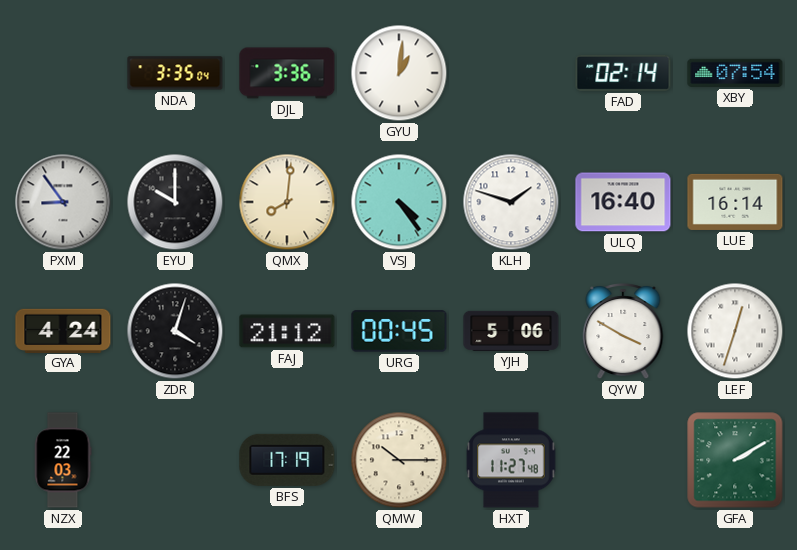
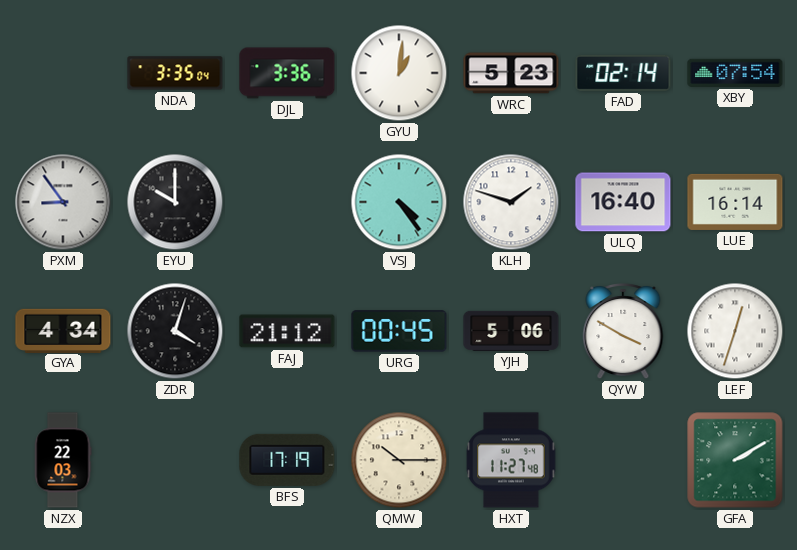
WRC: none -> 5:23 (511, 73)
QMX: 8:01 -> none (287, 202)
GYA: 4:24 -> 4:34 (63, 330)
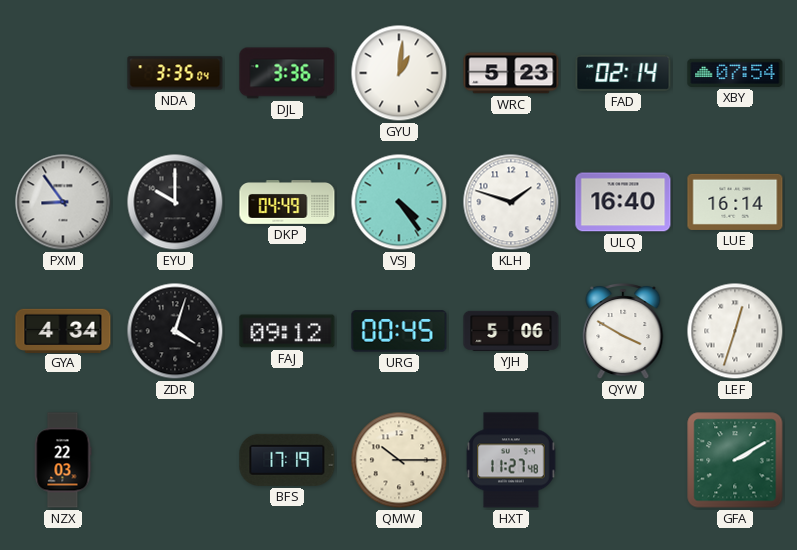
DKP: none -> 04:49 (287, 202)
FAJ: 21:12 -> 09:12 (287, 331)
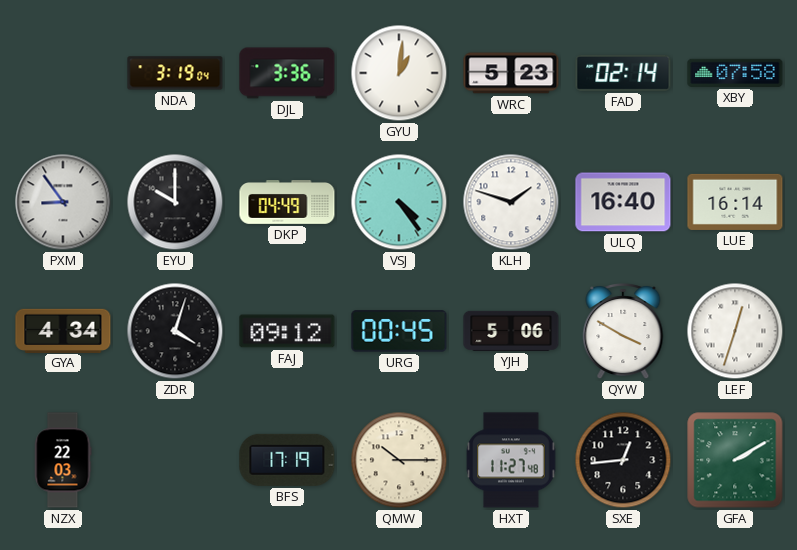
NDA: 3:35 -> 3:19 (175, 73)
XBY: 07:54 -> 07:58 (735, 73)
SXE: none -> 12:44 (623, 460)
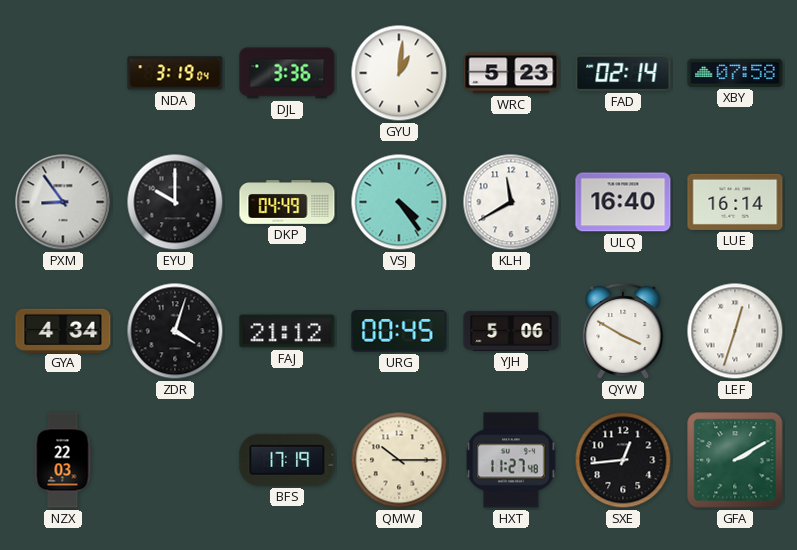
KLH: 1:48 -> 11:40 (511, 202)
FAJ: 09:12 -> 21:12 (287, 331)
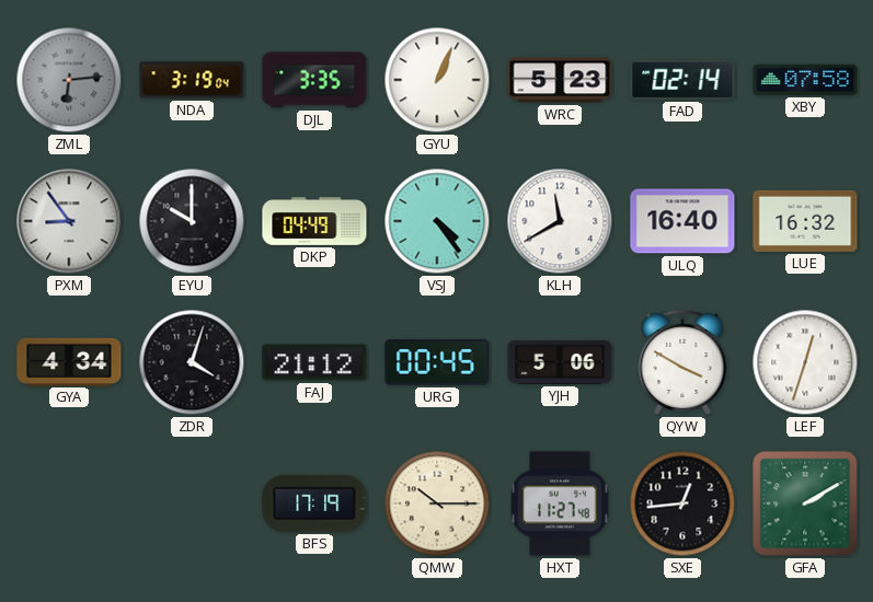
ZML: none -> 6:14 (69, 80)
DJL: 3:36 -> 3:35 (314, 80)
GYU: 1:01 -> 1:04 (437, 80)
LUE: 16:14 -> 16:32 (805, 221)
NZX: 22:03 -> none (63, 460)
